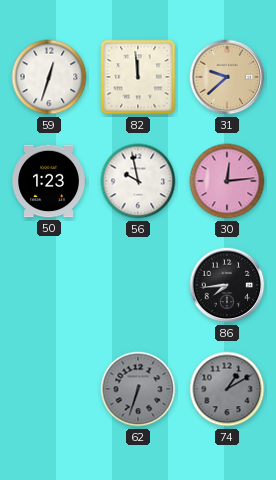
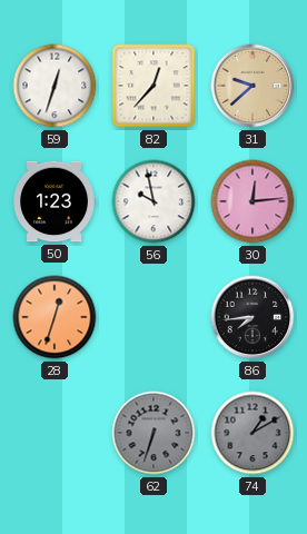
82: 11:59 -> 12:37 (153, 86)
28: none -> 12:33 (55, 317)
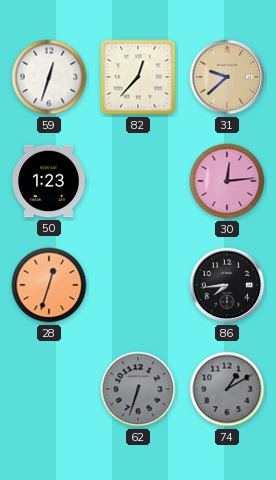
56: 9:58 -> none (153, 201)
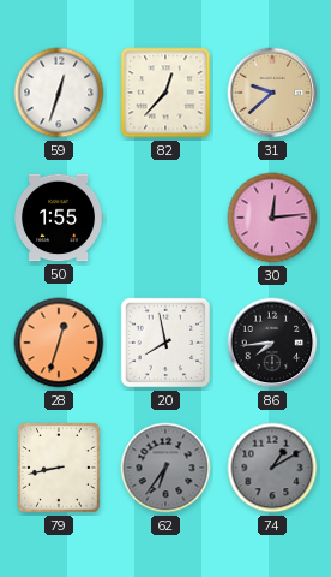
50: 1:23 -> 1:55 (58, 218)
20: none -> 7:58 (165, 343)
79: none -> 8:43 (59, 468)
62: 6:33 -> 6:36 (165, 468)
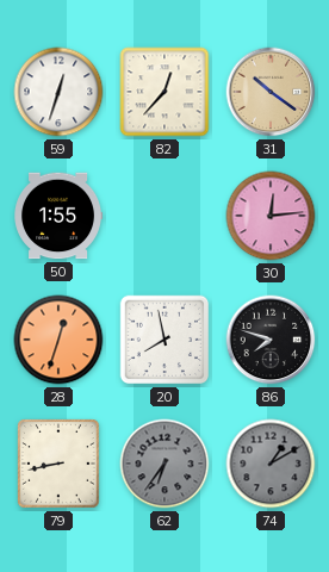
31: 9:38 -> 10:21 (271, 92)
86: 7:44 -> 7:48 (271, 340)
